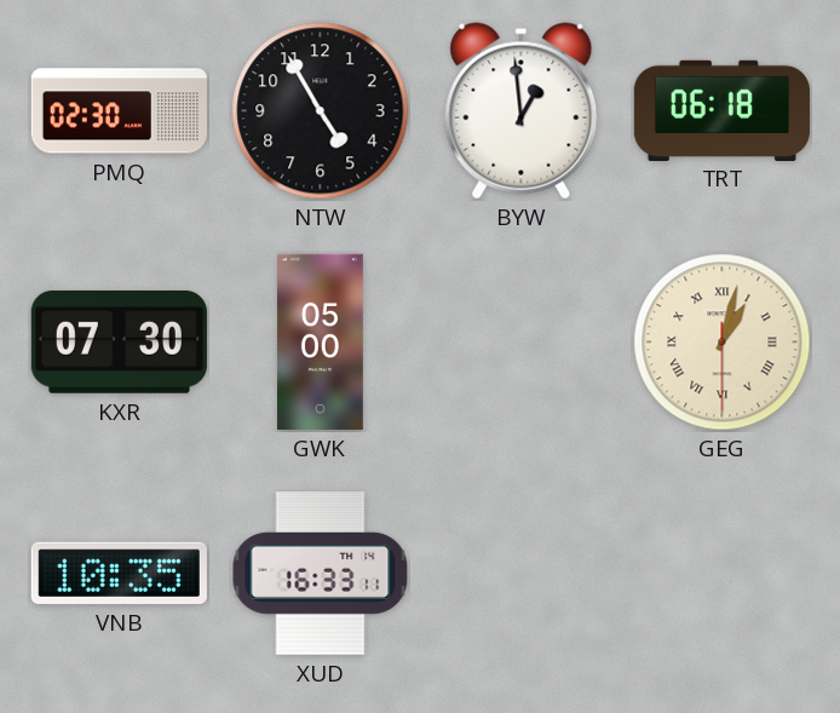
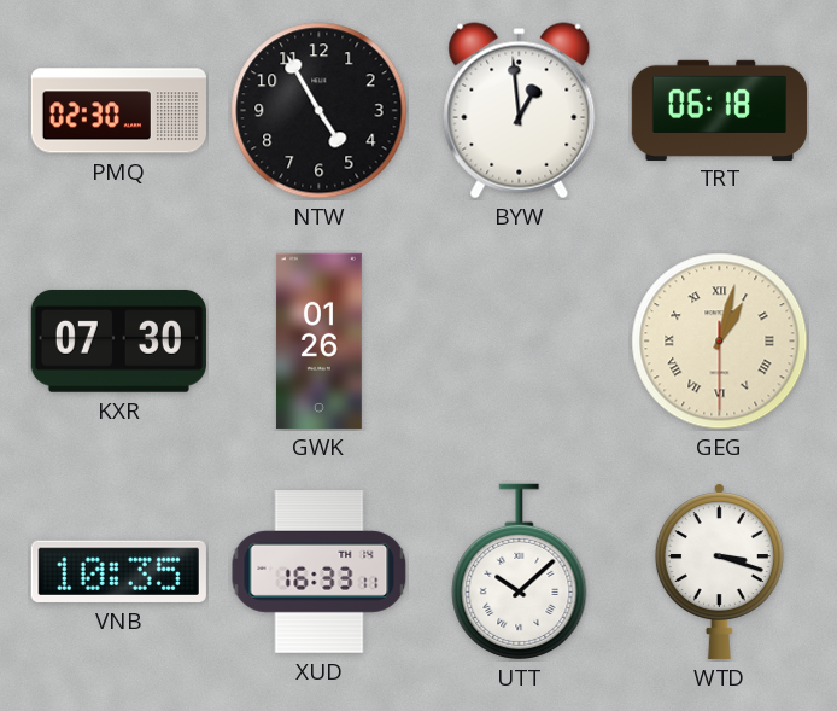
GWK: 05:00 -> 01:26 (318, 340)
UTT: none -> 10:08 (520, 571)
WTD: none -> 3:18 (719, 571)
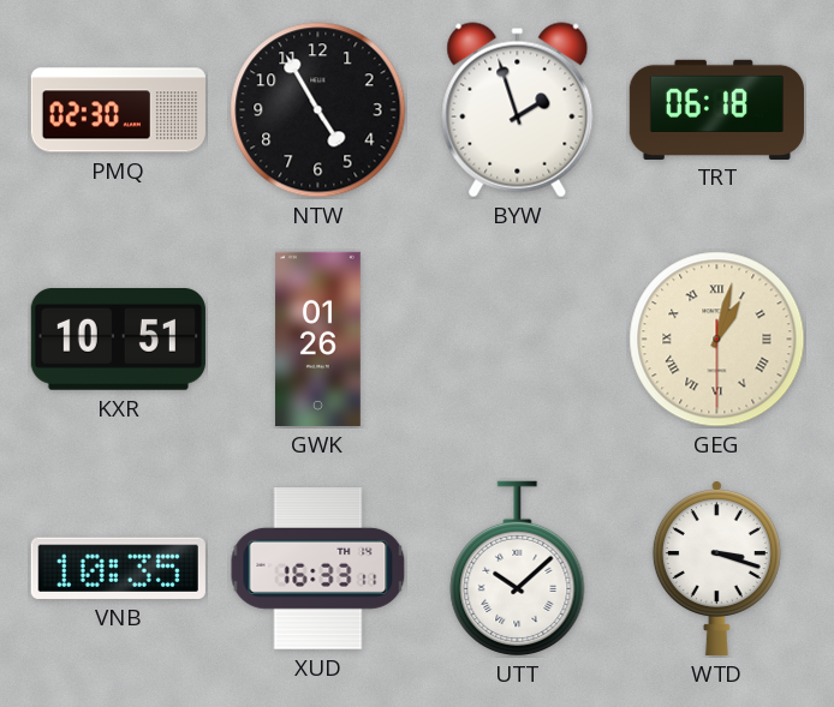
BYW: 12:59 -> 1:57 (518, 110)
KXR: 07:30 -> 10:51 (118, 338)
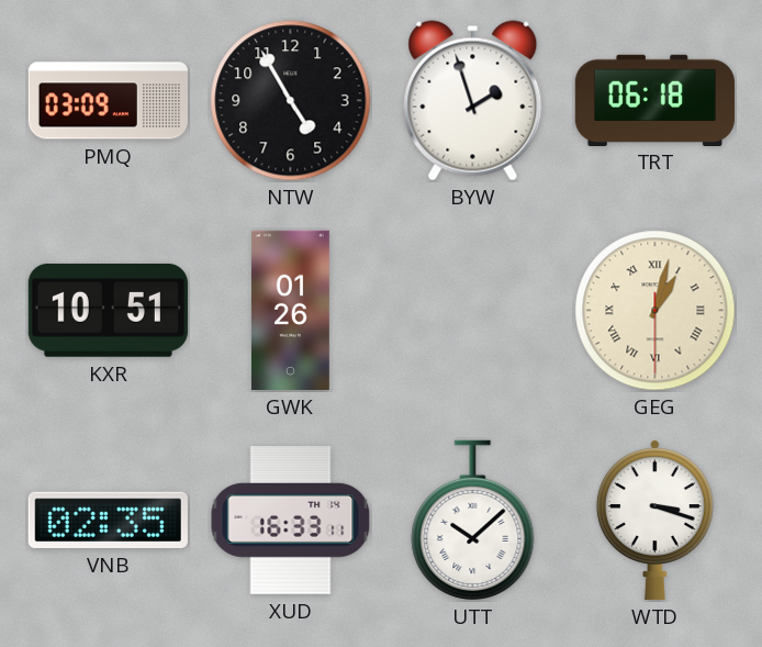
PMQ: 02:30 -> 03:09 (108, 101)
VNB: 10:35 -> 02:35 (108, 520)
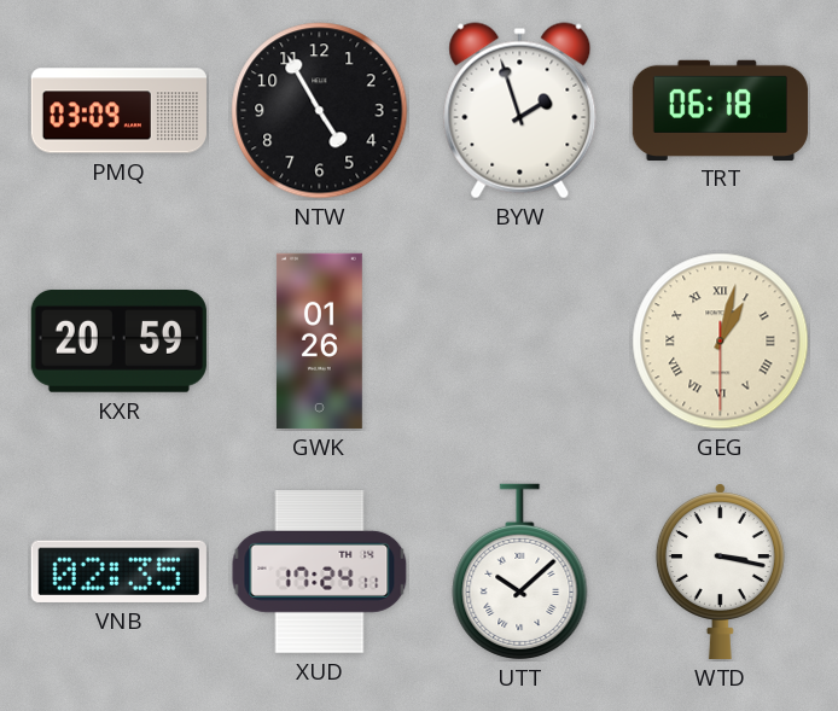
KXR: 10:51 -> 20:59 (118, 340)
XUD: 16:33 -> 17:24 (320, 572)
WTD: 3:18 -> 3:17 (720, 571)
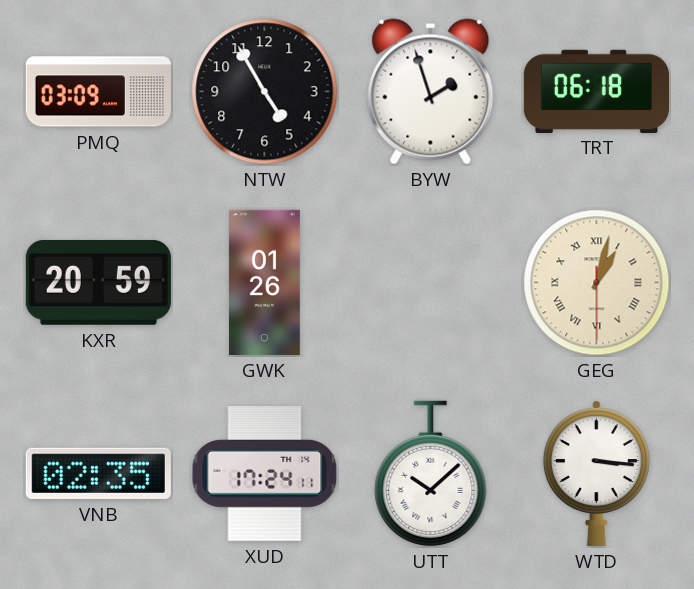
WTD: 3:17 -> 3:16 (596, 473)
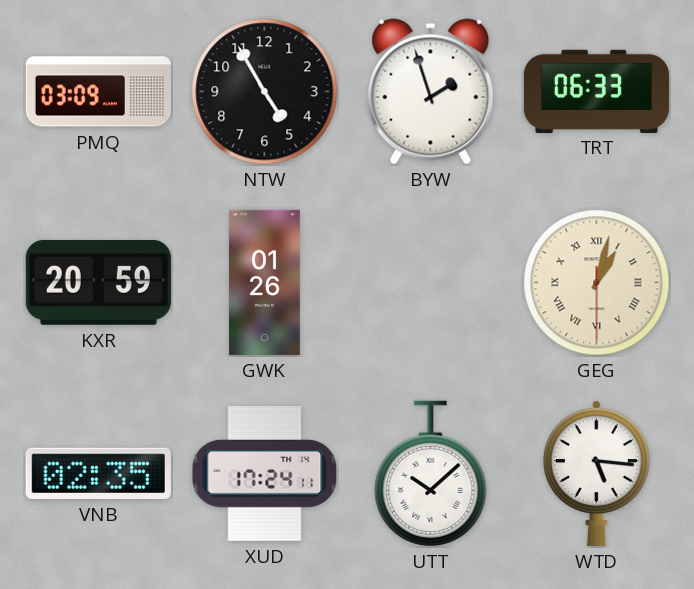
TRT: 06:18 -> 06:33 (596, 91)
WTD: 3:16 -> 5:16 (596, 473)
